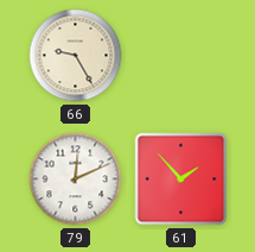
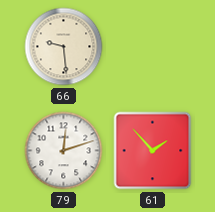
66: 9:25 -> 9:29 (64, 47)
79: 12:11 -> 12:12 (64, 151)
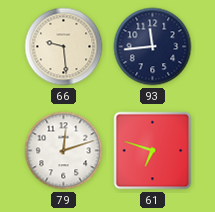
93: none -> 11:44 (153, 47)
61: 1:53 -> 6:48 (153, 151)
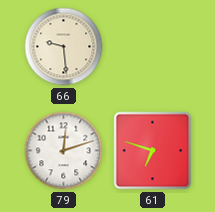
93: 11:44 -> none (153, 47)
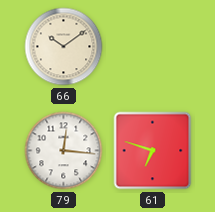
66: 9:29 -> 10:09 (64, 47)
79: 12:12 -> 12:16 (64, 151)
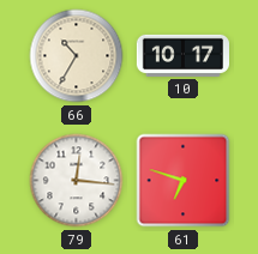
66: 10:09 -> 10:35 (77, 56)
10: none -> 10:17 (182, 55)
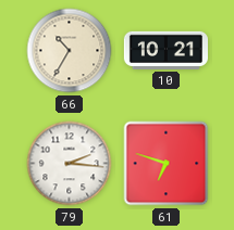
10: 10:17 -> 10:21 (165, 50)
79: 12:16 -> 2:16 (70, 164)
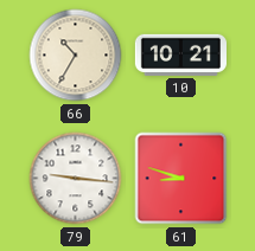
79: 2:16 -> 9:16 (76, 179)
61: 6:48 -> 8:48 (181, 179)
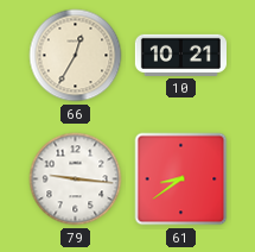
66: 10:35 -> 12:35 (76, 56)
61: 8:48 -> 8:39 (181, 179)
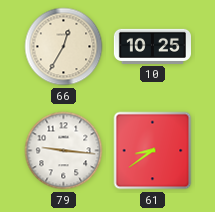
10: 10:21 -> 10:25 (152, 46)
